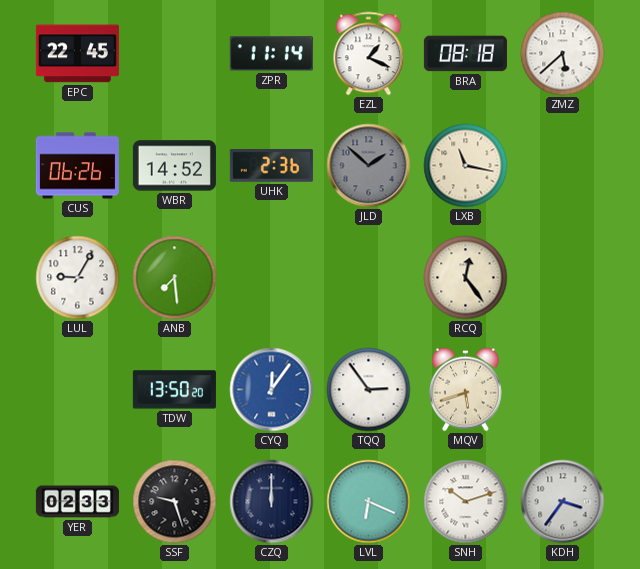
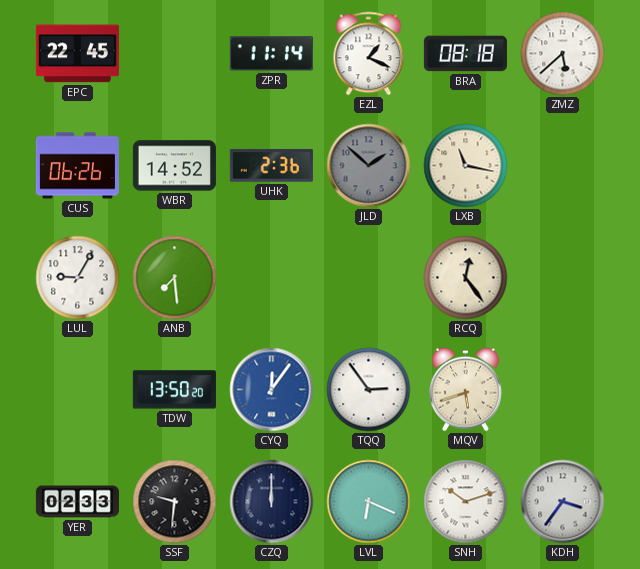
SSF: 9:27 -> 9:31 (175, 502)
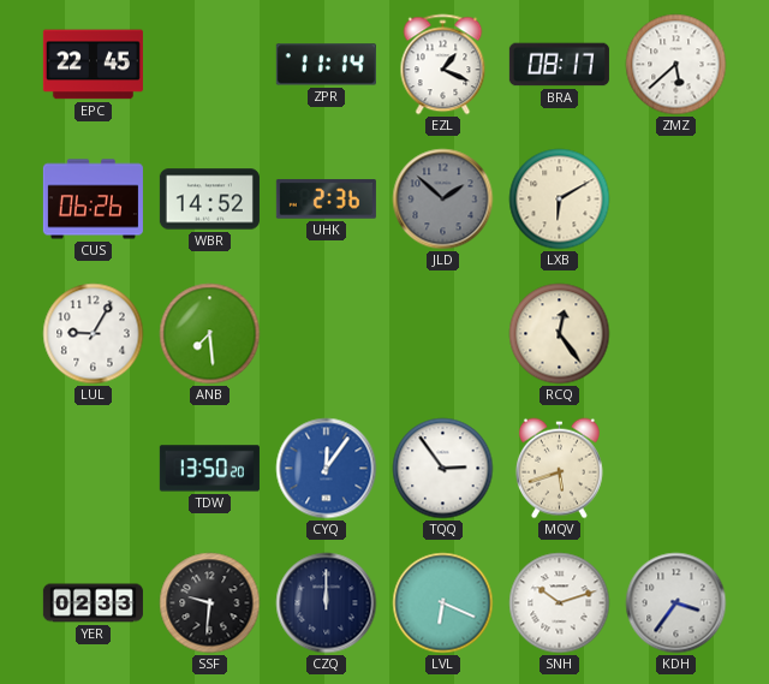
BRA: 08:18 -> 08:17 (559, 65)
LXB: 11:17 -> 6:10 (560, 200)
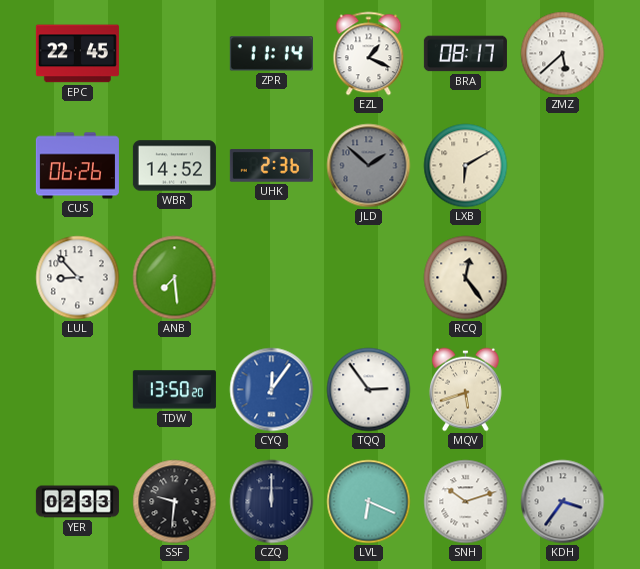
LUL: 9:05 -> 8:53 (78, 278)
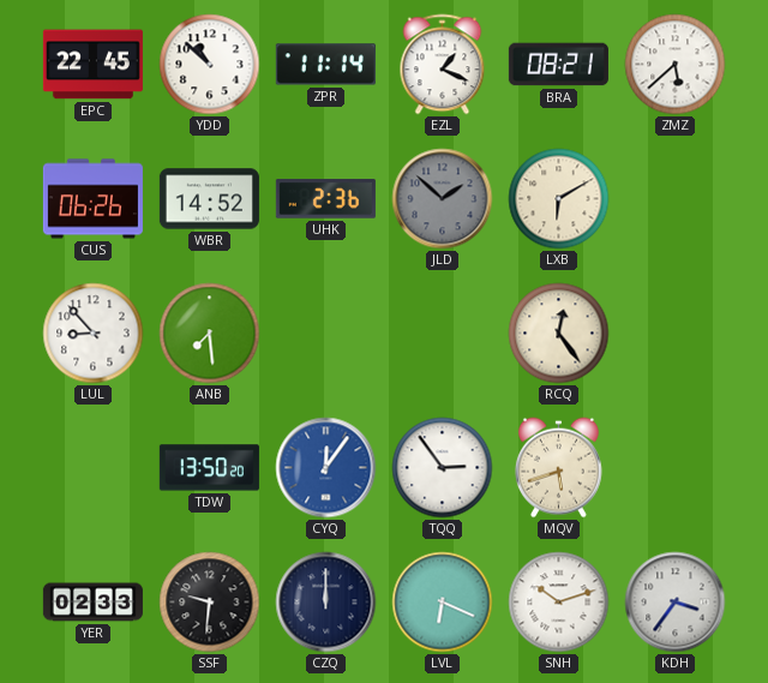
YDD: none -> 10:52 (210, 65)
BRA: 08:17 -> 08:21 (558, 65)
